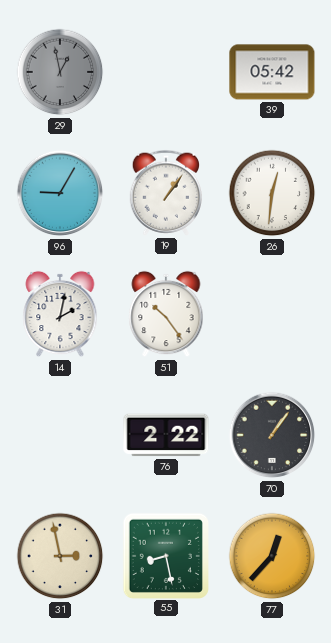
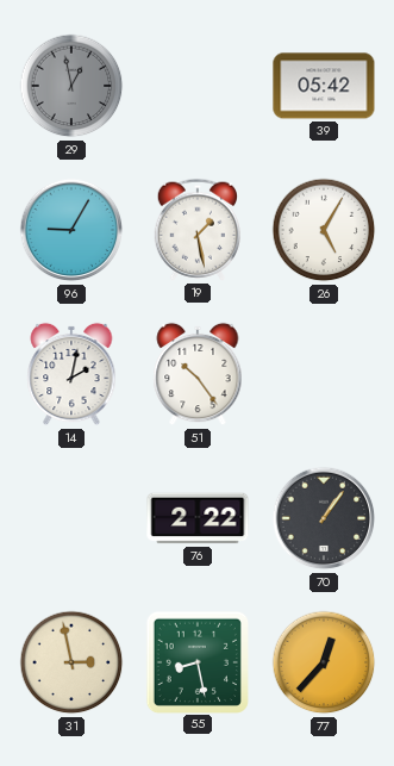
19: 1:06 -> 1:28 (196, 230)
26: 12:31 -> 5:05 (324, 230)
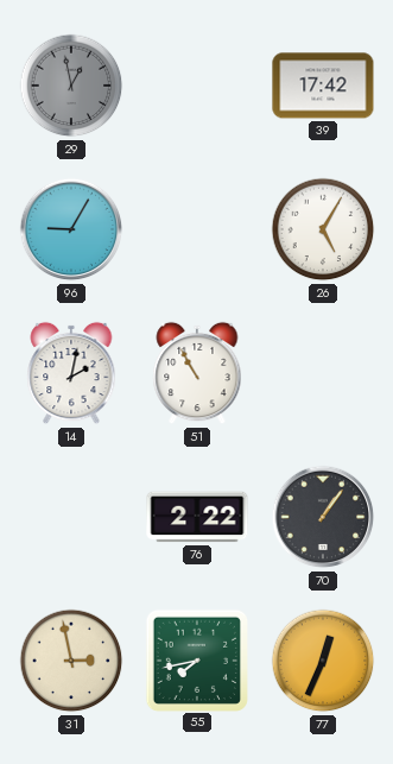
39: 05:42 -> 17:42 (323, 86)
19: 1:28 -> none (196, 230)
51: 10:24 -> 10:55 (197, 373)
55: 8:28 -> 7:43 (196, 659)
77: 12:37 -> 12:34 (323, 661)
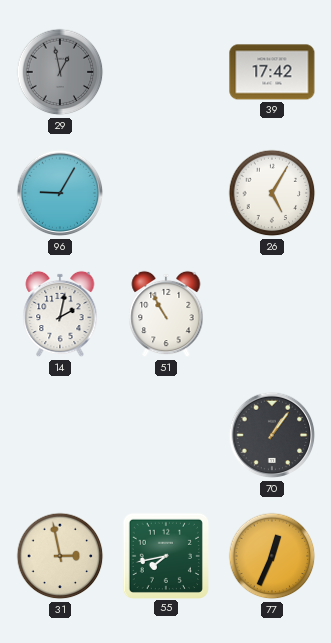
76: 2:22 -> none (197, 517)
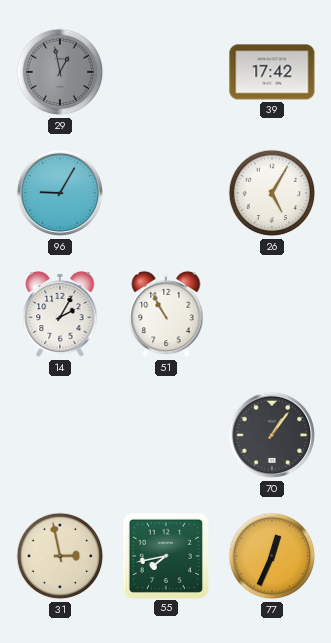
14: 2:02 -> 2:05 (60, 314)
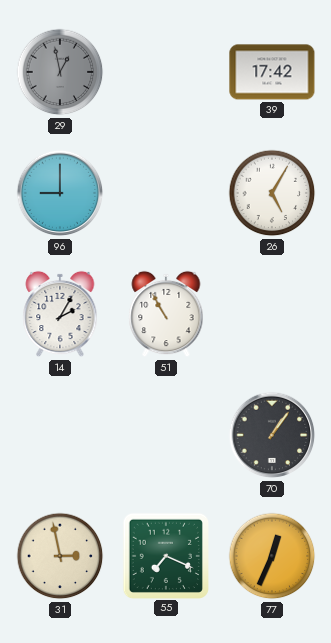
96: 9:05 -> 9:00 (60, 193)
55: 7:43 -> 7:19 (165, 555)
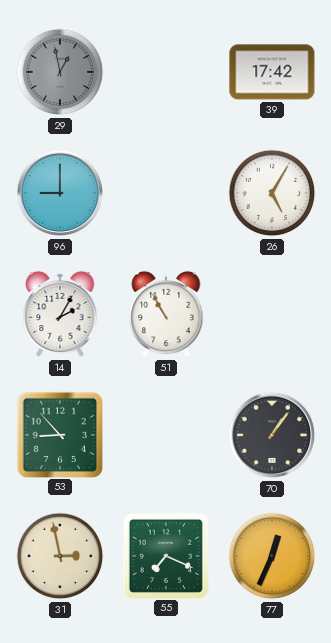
53: none -> 8:53 (59, 434)
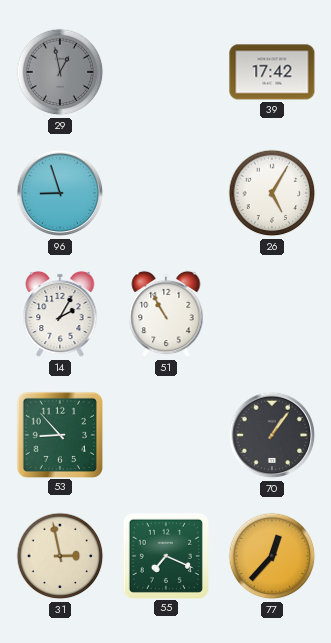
96: 9:00 -> 8:57 (60, 193)
77: 12:34 -> 12:37 (272, 556)
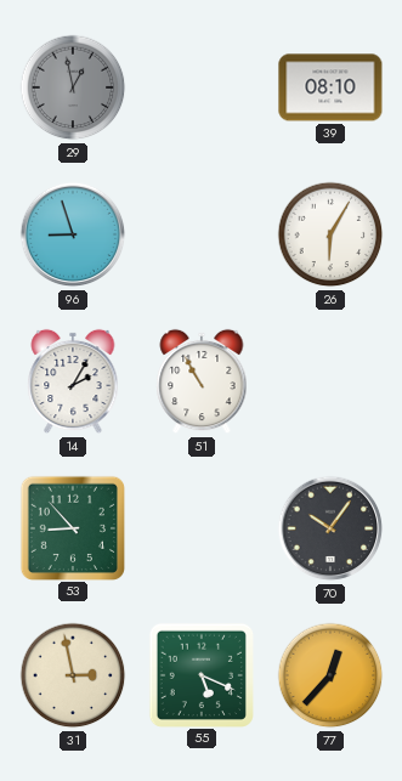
39: 17:42 -> 08:10 (330, 87)
26: 5:05 -> 6:05 (330, 234)
70: 1:06 -> 10:06 (330, 528)
55: 7:19 -> 5:19 (200, 674)
